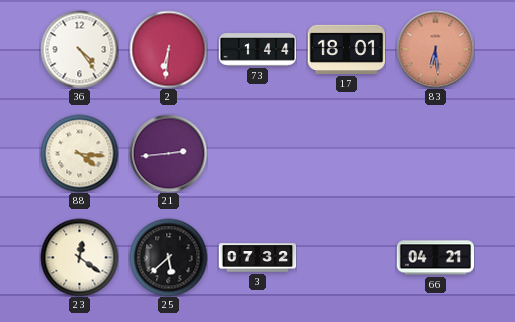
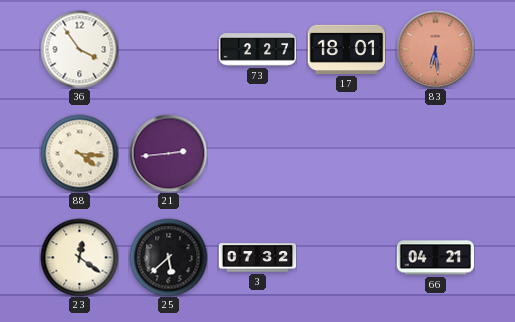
36: 4:24 -> 3:54 (79, 49)
2: 6:31 -> none (168, 49)
73: 1:44 -> 2:27 (257, 50)
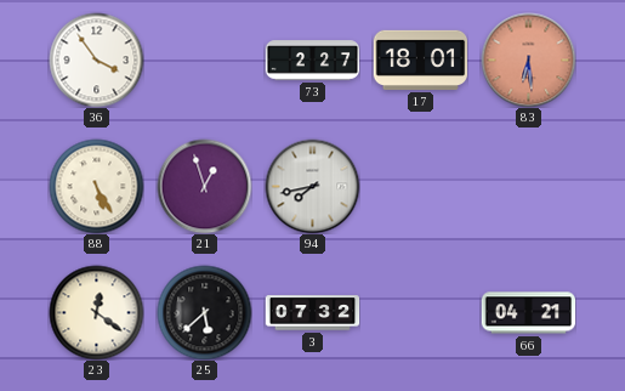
88: 4:16 -> 5:25 (96, 186)
21: 2:44 -> 12:57 (204, 186)
94: none -> 7:43 (312, 186)
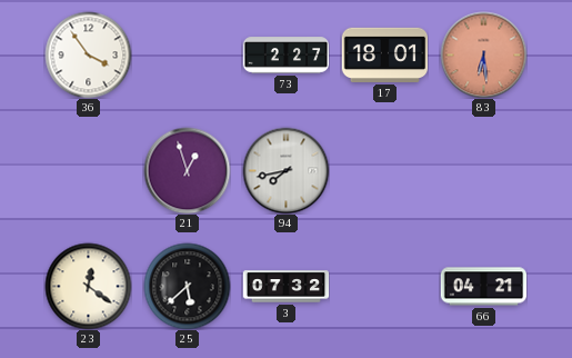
88: 5:25 -> none (96, 186)
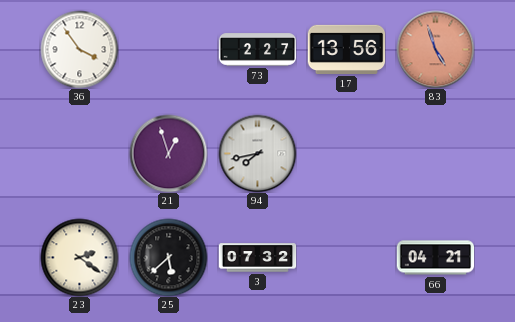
17: 18:01 -> 13:56 (346, 49)
83: 6:29 -> 4:57 (435, 49)
23: 12:21 -> 2:21 (79, 257)
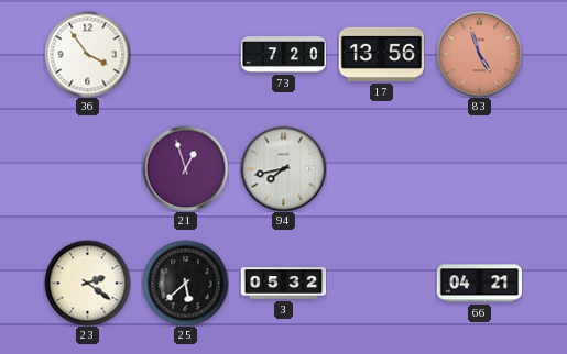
73: 2:27 -> 7:20 (283, 55)
3: 07:32 -> 05:32 (283, 284)
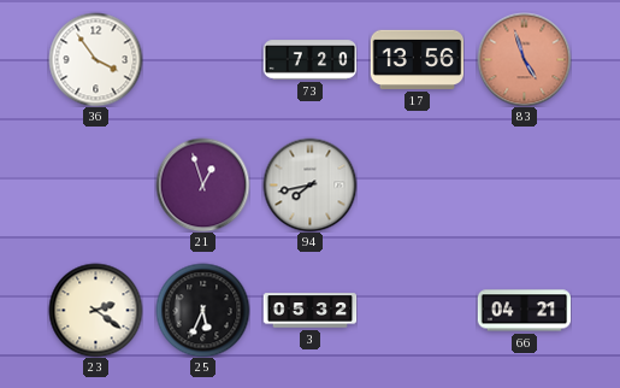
25: 5:38 -> 5:34 (202, 310)
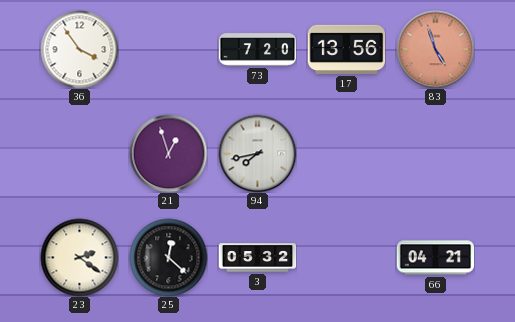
25: 5:34 -> 12:22 (168, 257)
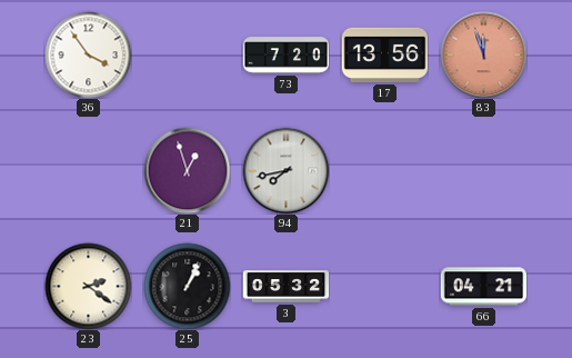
83: 4:57 -> 11:57 (483, 54)
25: 12:22 -> 1:04 (187, 286)
